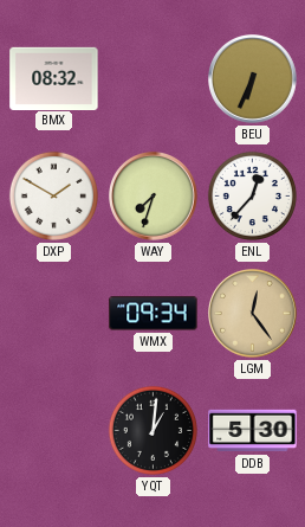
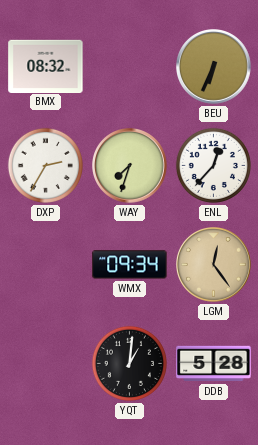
DXP: 1:50 -> 2:35 (45, 165)
DDB: 5:30 -> 5:28 (214, 364)
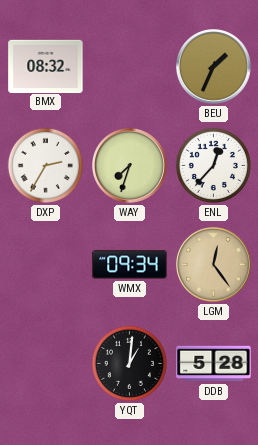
BEU: 6:34 -> 1:34 (214, 67)
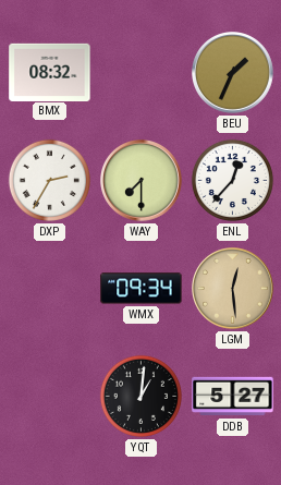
WAY: 7:33 -> 7:30 (142, 181)
LGM: 12:24 -> 12:29 (233, 289)
DDB: 5:28 -> 5:27 (233, 397)
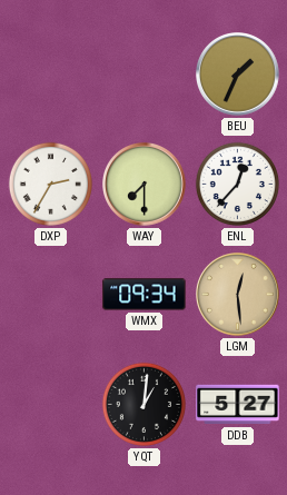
BMX: 08:32 -> none (50, 72)
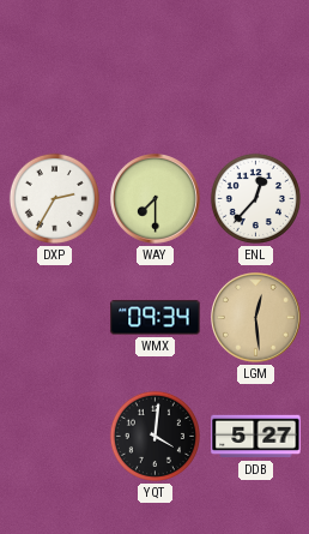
BEU: 1:34 -> none (238, 75)
YQT: 1:01 -> 4:01 (154, 436)
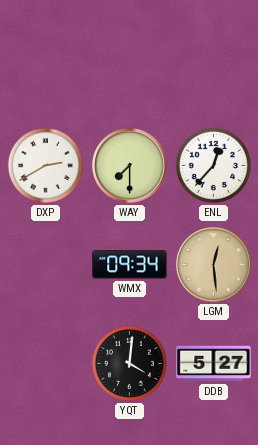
DXP: 2:35 -> 2:40 (45, 165)
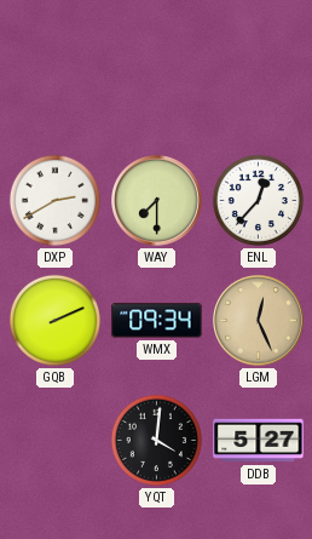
GQB: none -> 2:11 (54, 320)
LGM: 12:29 -> 12:26 (259, 321)
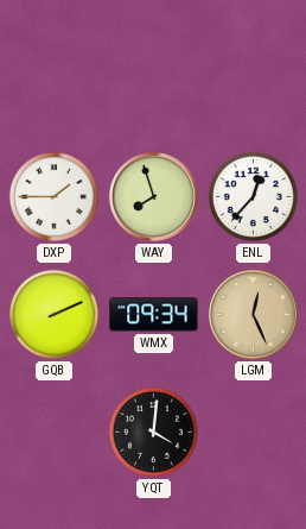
DXP: 2:40 -> 1:45 (53, 196)
WAY: 7:30 -> 7:57 (154, 197)
DDB: 5:27 -> none (259, 441)
